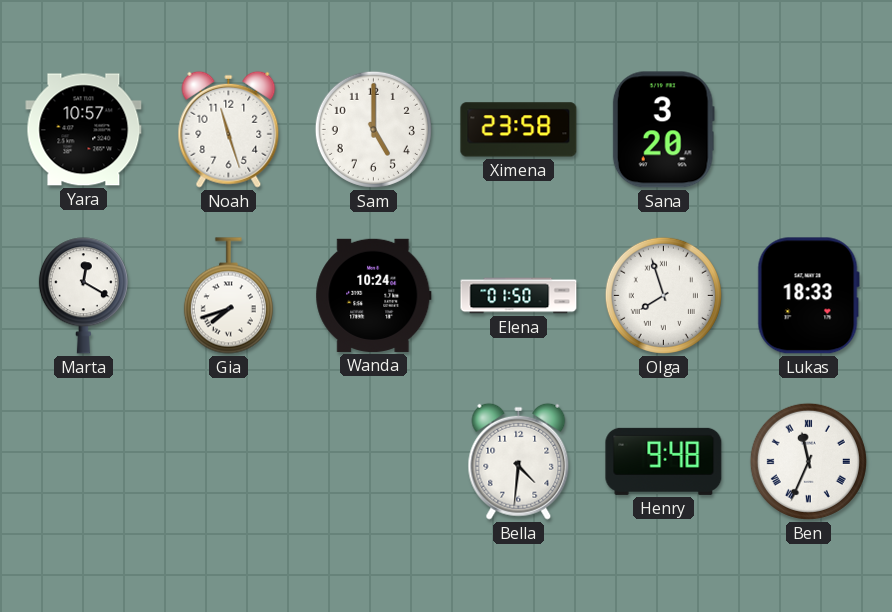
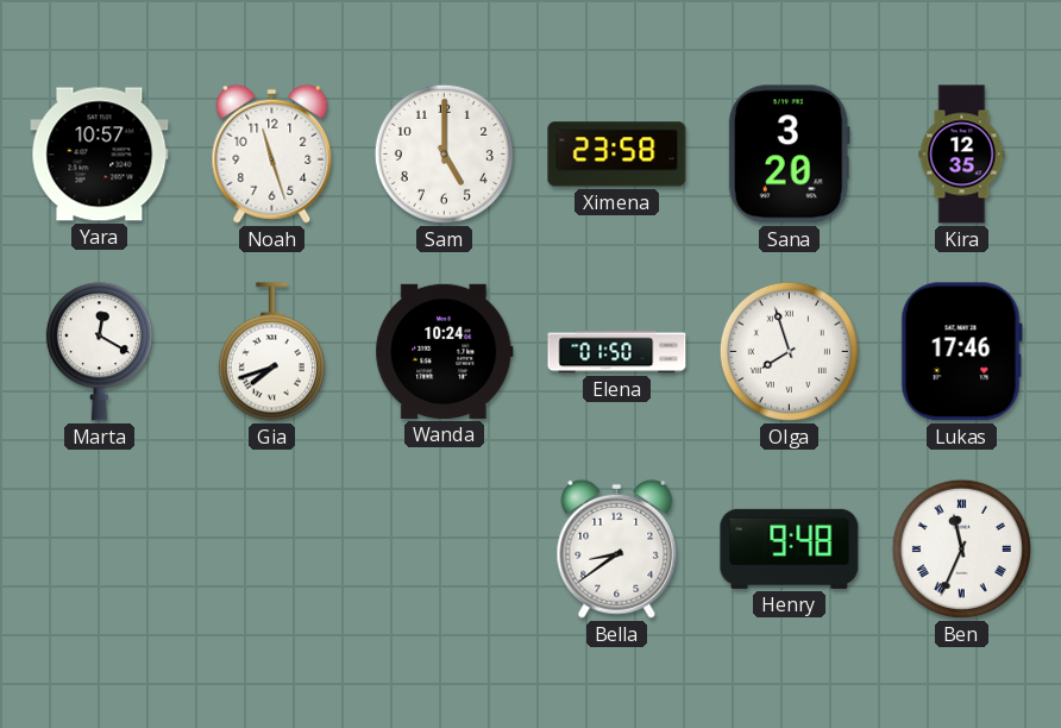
Kira: none -> 12:35 (962, 155)
Lukas: 18:33 -> 17:46 (961, 352)
Bella: 4:31 -> 8:39 (617, 548)
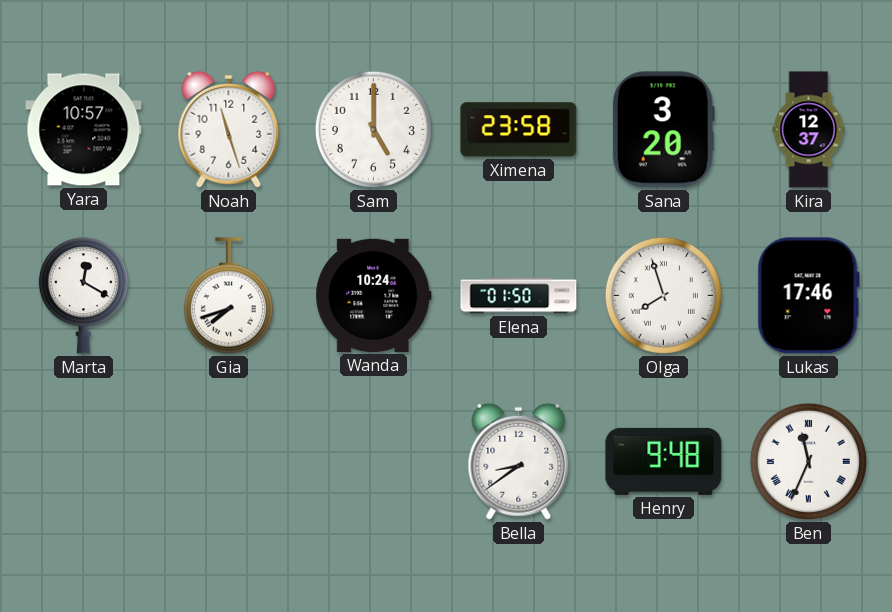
Kira: 12:35 -> 12:37 (809, 130)
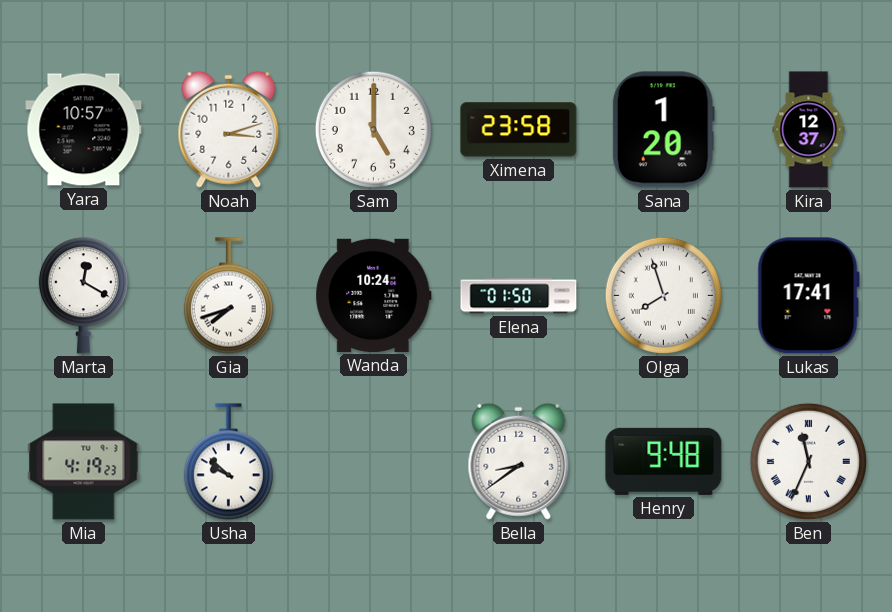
Noah: 11:27 -> 3:12 (229, 129)
Sana: 3:20 -> 1:20 (663, 130)
Lukas: 17:46 -> 17:41 (808, 296)
Mia: none -> 4:19 (84, 462)
Usha: none -> 9:52 (228, 462)
